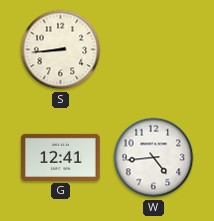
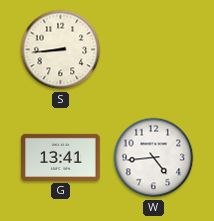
G: 12:41 -> 13:41 (61, 157)
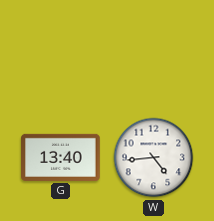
S: 8:44 -> none (61, 50)
G: 13:41 -> 13:40 (61, 157)
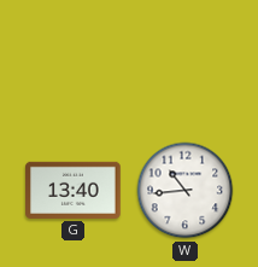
W: 4:44 -> 10:44 (186, 191)
